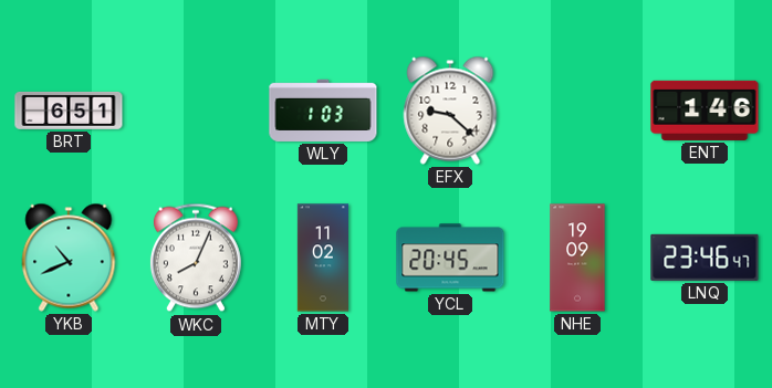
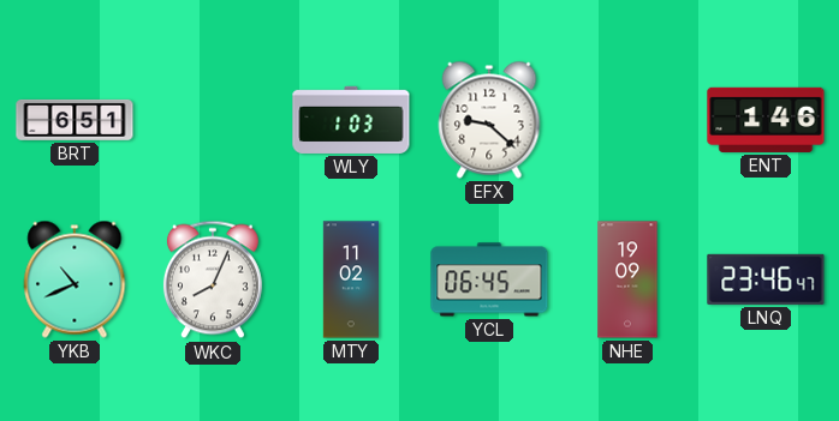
YCL: 20:45 -> 06:45 (489, 279)
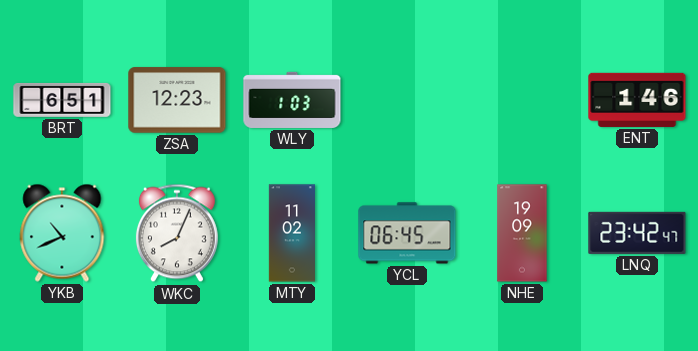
ZSA: none -> 12:23 (177, 100)
EFX: 9:22 -> none (489, 120)
LNQ: 23:46 -> 23:42 (637, 233)
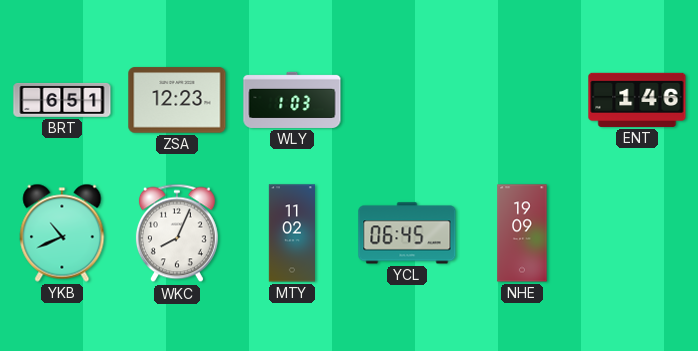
LNQ: 23:42 -> none (637, 233)
